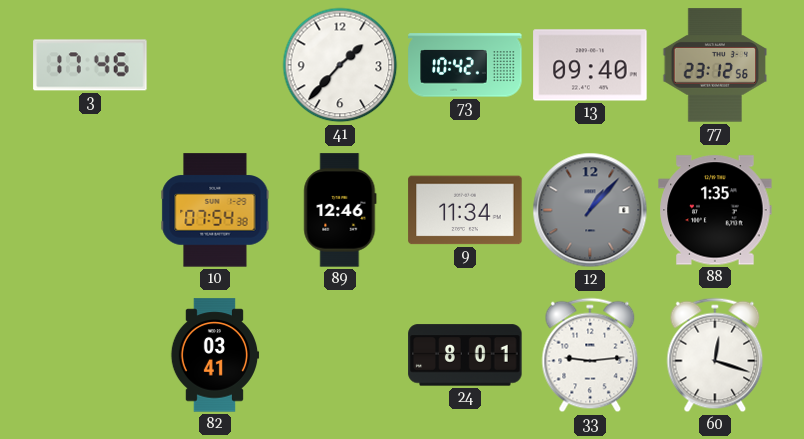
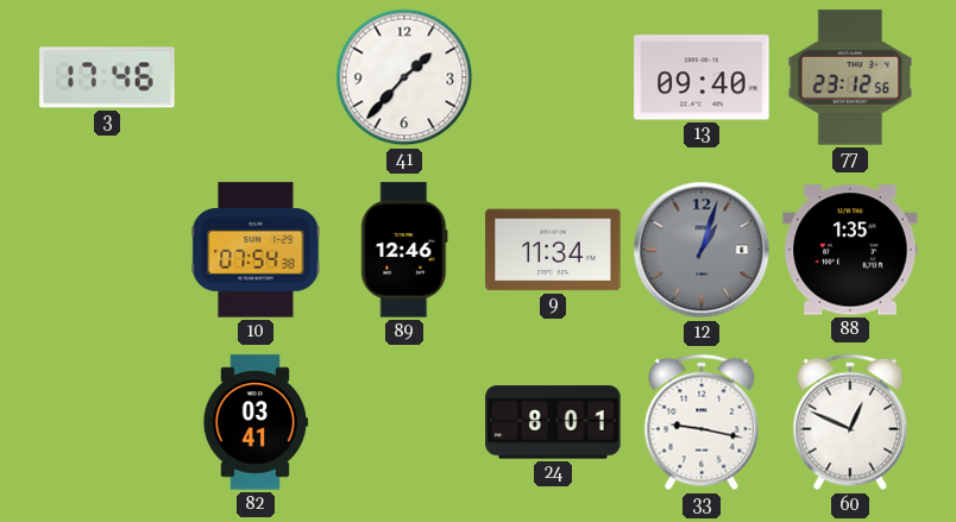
73: 10:42 -> none (465, 65)
12: 1:07 -> 1:03 (702, 250)
33: 9:14 -> 9:17 (702, 422)
60: 12:18 -> 12:49 (850, 422)
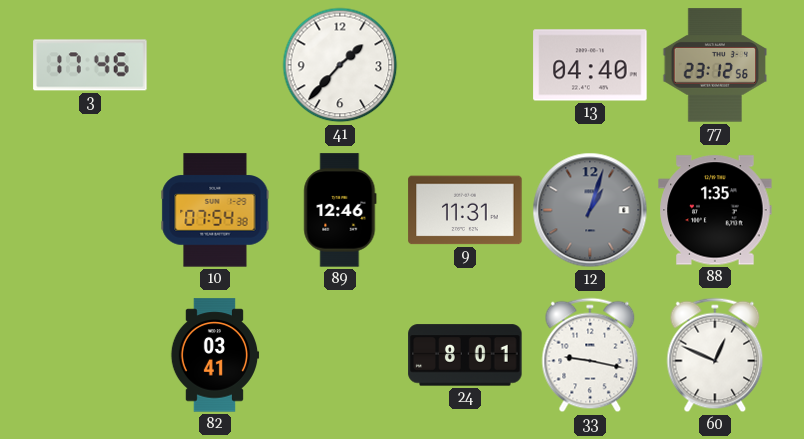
13: 09:40 -> 04:40 (590, 65)
9: 11:34 -> 11:31 (465, 210)
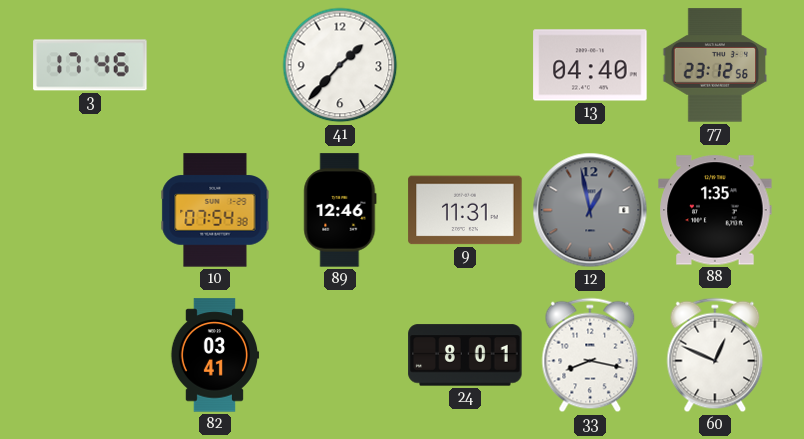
12: 1:03 -> 12:58 (590, 210)
33: 9:17 -> 8:17 (590, 355)
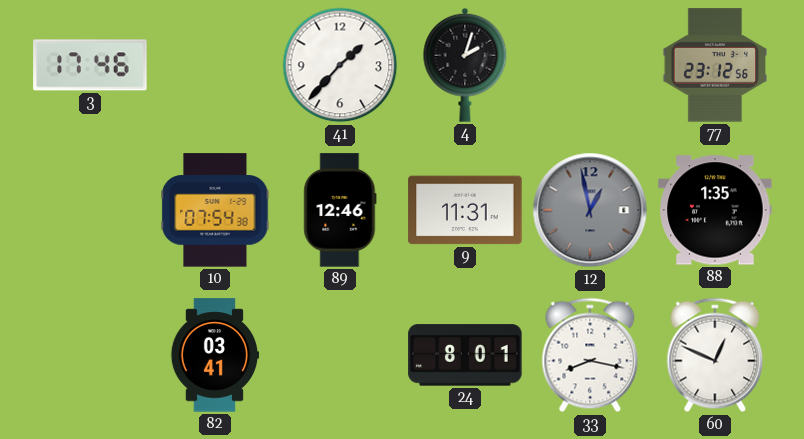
4: none -> 2:03 (465, 65)
13: 04:40 -> none (590, 65)
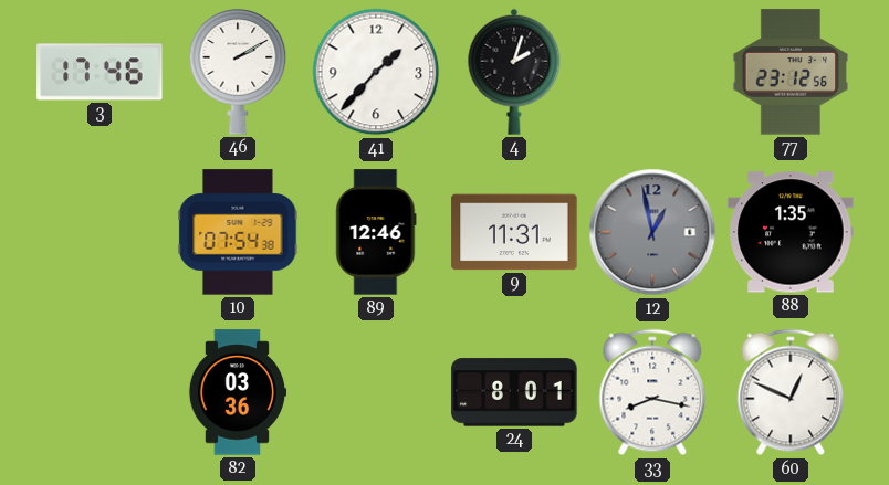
46: none -> 2:10 (238, 72)
82: 03:41 -> 03:36 (238, 392)
